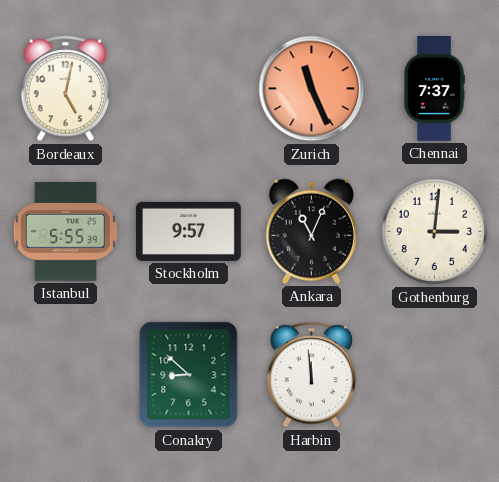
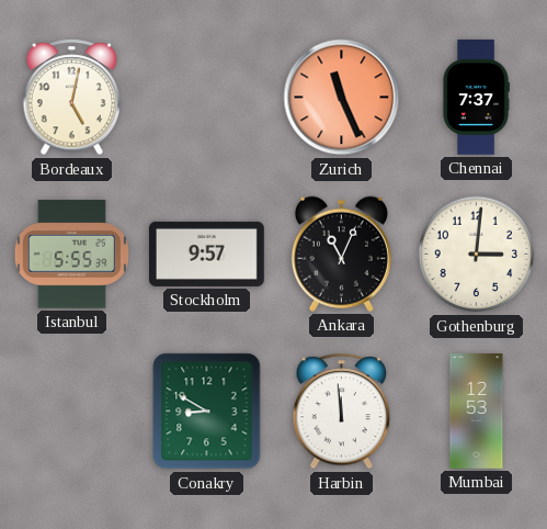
Conakry: 8:52 -> 8:50 (207, 412)
Mumbai: none -> 12:53 (477, 412)
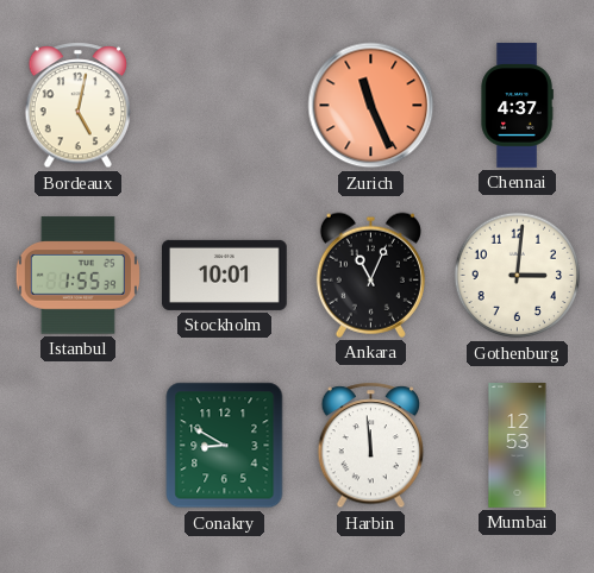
Chennai: 7:37 -> 4:37 (517, 106)
Istanbul: 5:55 -> 1:55 (77, 276)
Stockholm: 9:57 -> 10:01 (225, 275)
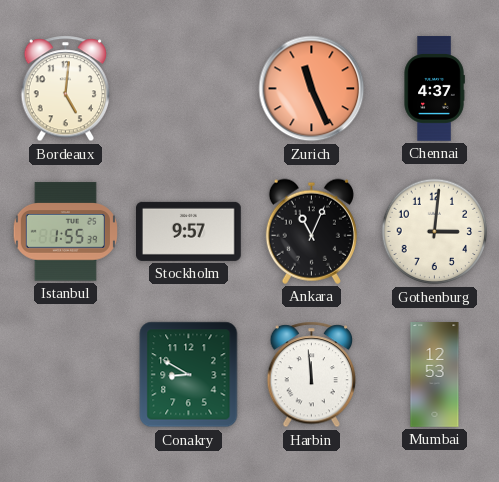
Bordeaux: 5:02 -> 5:01 (66, 89)
Stockholm: 10:01 -> 9:57 (189, 231)
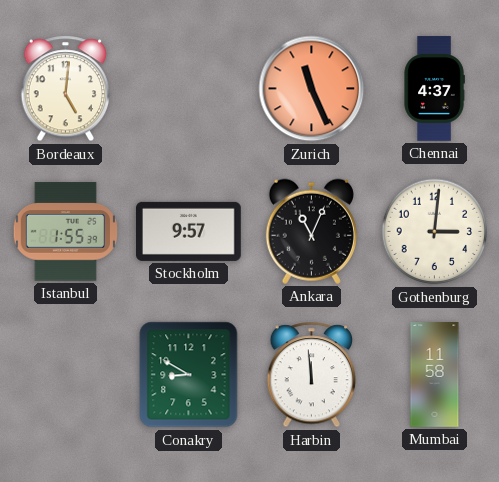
Mumbai: 12:53 -> 11:58 (435, 375)
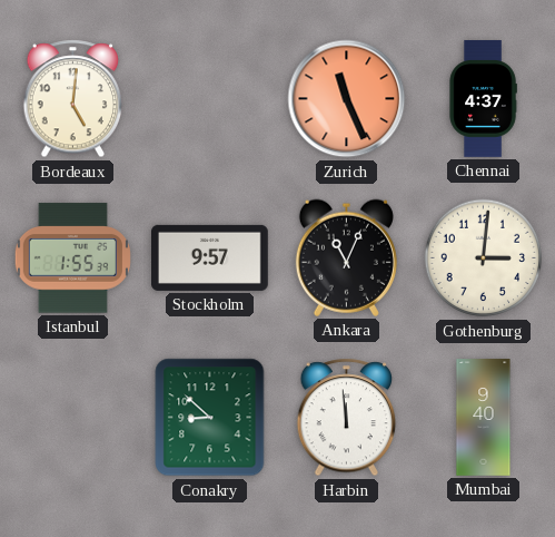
Conakry: 8:50 -> 8:52 (210, 418)
Mumbai: 11:58 -> 9:40 (484, 418)
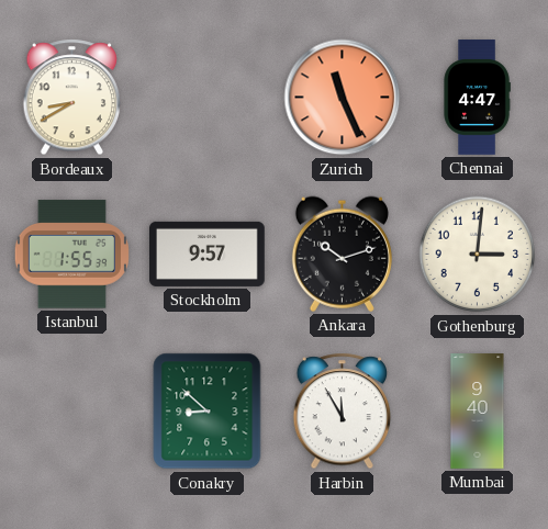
Bordeaux: 5:01 -> 8:40 (72, 98)
Chennai: 4:37 -> 4:47 (477, 98)
Ankara: 11:04 -> 10:12 (342, 254)
Harbin: 11:59 -> 11:55 (343, 412)
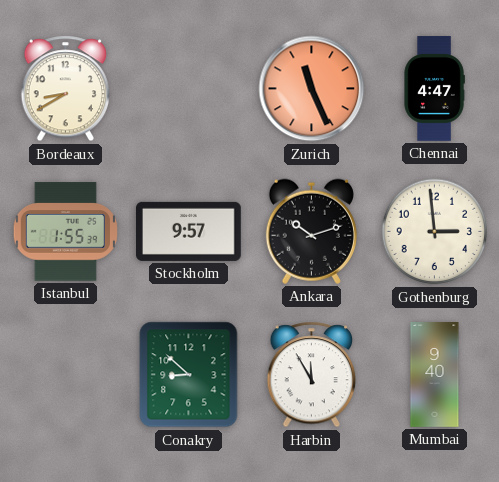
Gothenburg: 3:01 -> 2:59 (435, 232)
